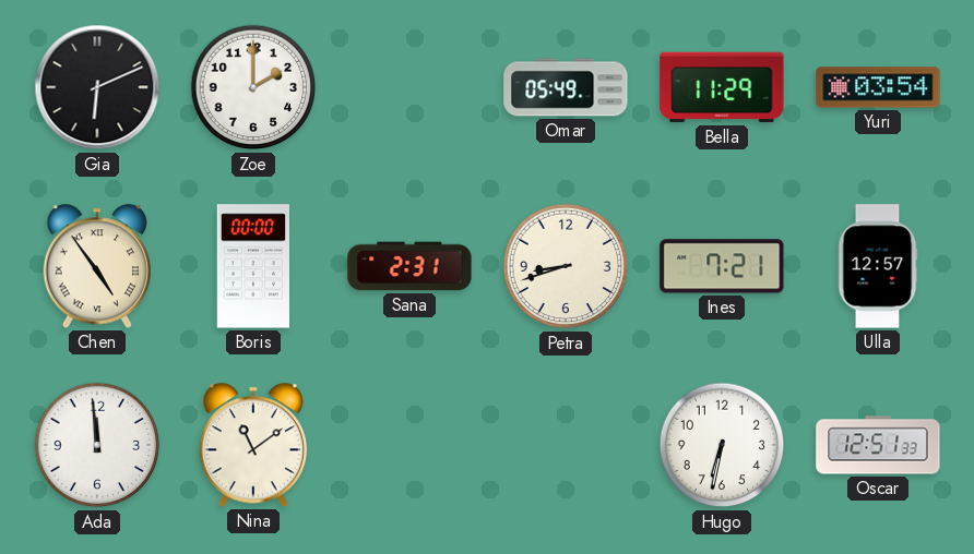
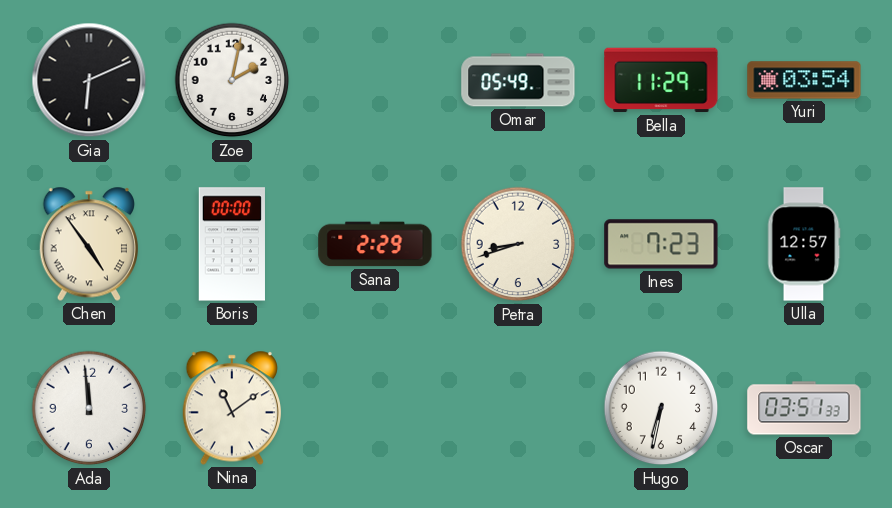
Zoe: 2:00 -> 2:02 (232, 80)
Sana: 2:31 -> 2:29 (375, 244)
Ines: 7:21 -> 7:23 (661, 244)
Oscar: 12:51 -> 03:51 (804, 408)
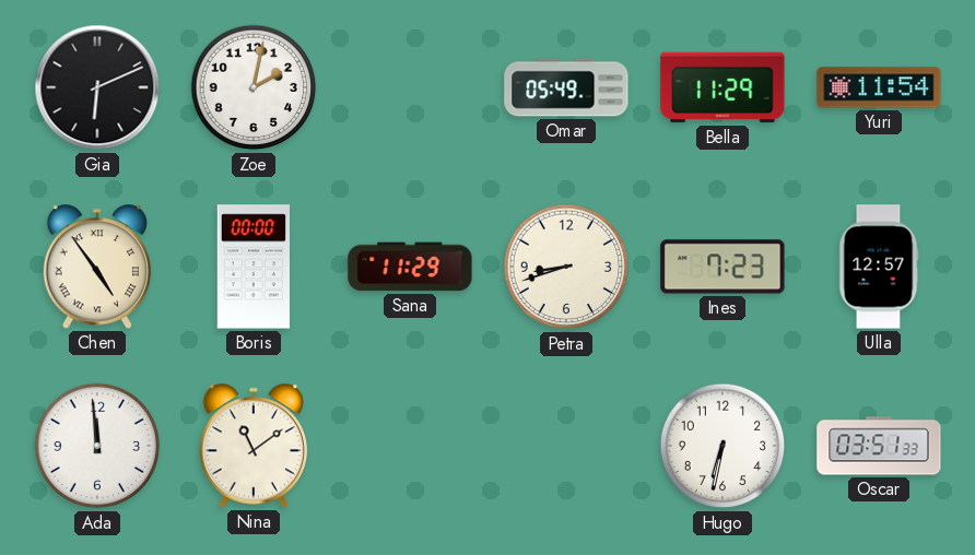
Yuri: 03:54 -> 11:54 (879, 87)
Sana: 2:29 -> 11:29 (410, 267)
